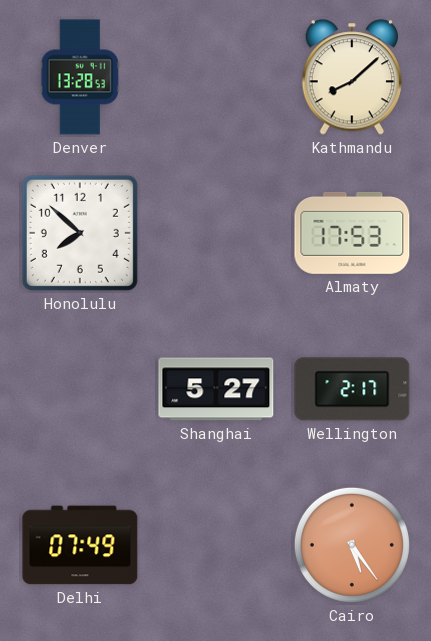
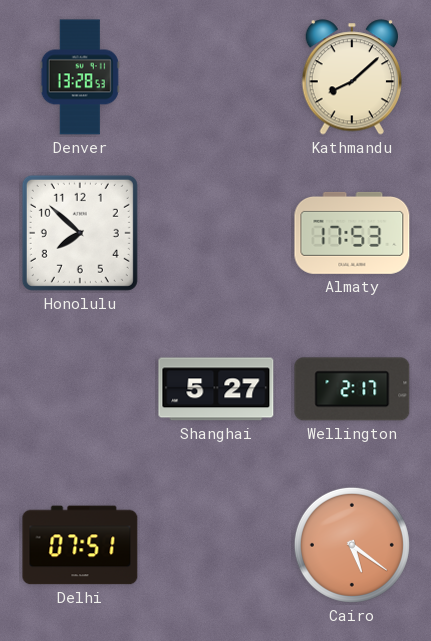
Delhi: 07:49 -> 07:51 (80, 545)
Cairo: 5:24 -> 5:21 (352, 545)
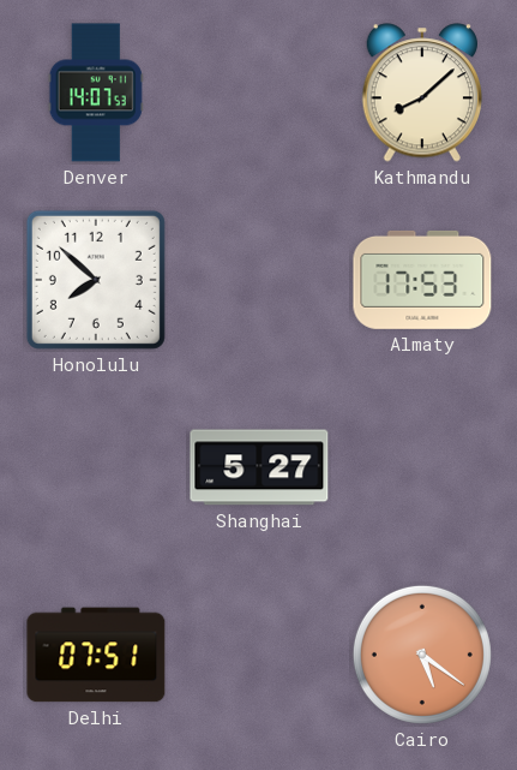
Denver: 13:28 -> 14:07 (96, 92)
Wellington: 2:17 -> none (352, 389)
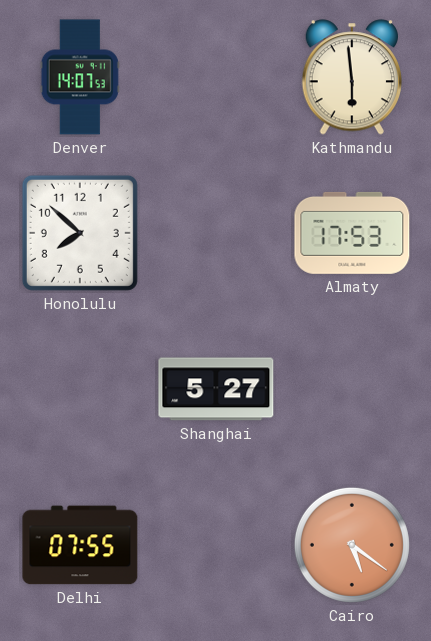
Kathmandu: 8:08 -> 5:59 (351, 77)
Delhi: 07:51 -> 07:55 (80, 545)
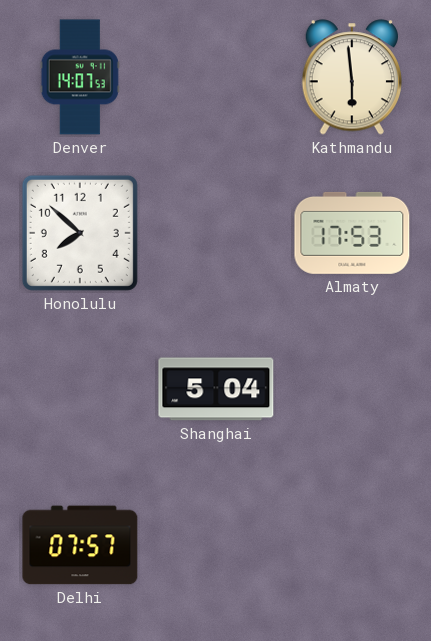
Shanghai: 5:27 -> 5:04 (216, 389)
Delhi: 07:55 -> 07:57 (80, 545)
Cairo: 5:21 -> none (352, 545)
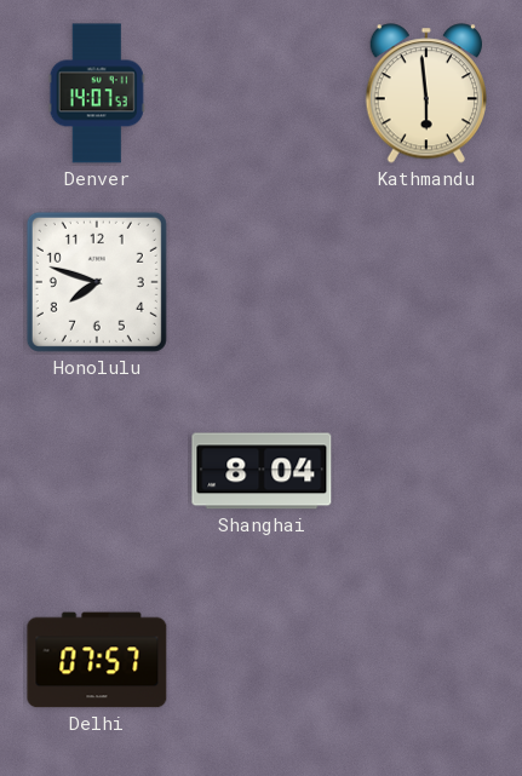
Honolulu: 7:52 -> 7:48 (97, 282)
Almaty: 17:53 -> none (352, 233)
Shanghai: 5:04 -> 8:04 (262, 471)
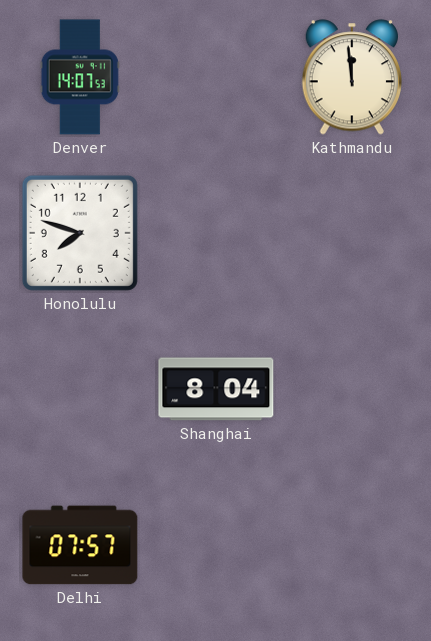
Kathmandu: 5:59 -> 11:59 (351, 77)
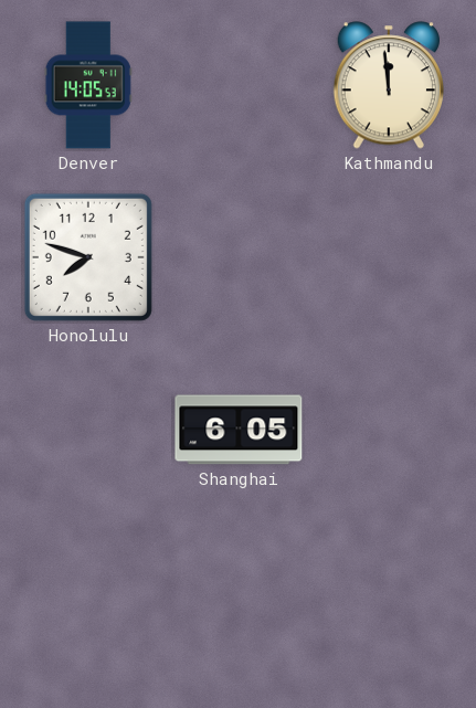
Denver: 14:07 -> 14:05 (88, 85)
Shanghai: 8:04 -> 6:05 (239, 430)
Delhi: 07:57 -> none (80, 545)
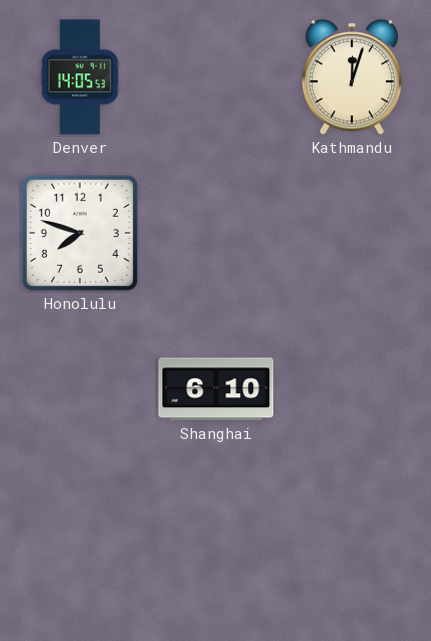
Kathmandu: 11:59 -> 12:03 (351, 77)
Shanghai: 6:05 -> 6:10 (216, 389)
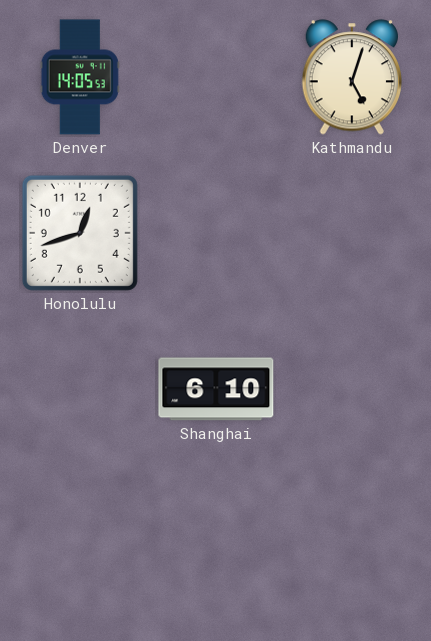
Kathmandu: 12:03 -> 5:03 (351, 77)
Honolulu: 7:48 -> 12:42 (80, 233)
